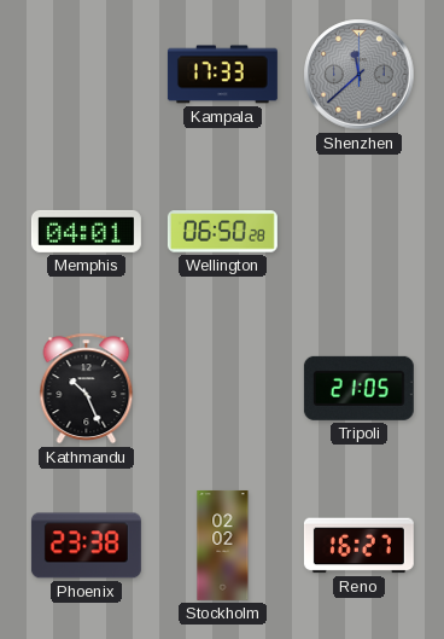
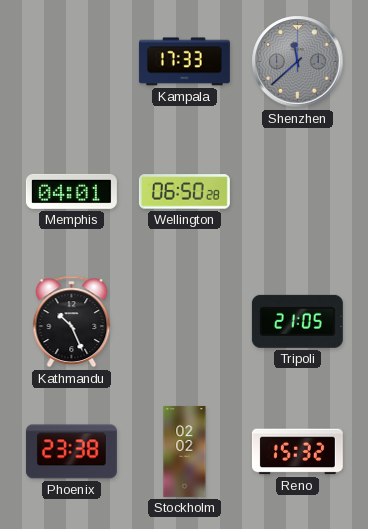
Reno: 16:27 -> 15:32 (297, 452)
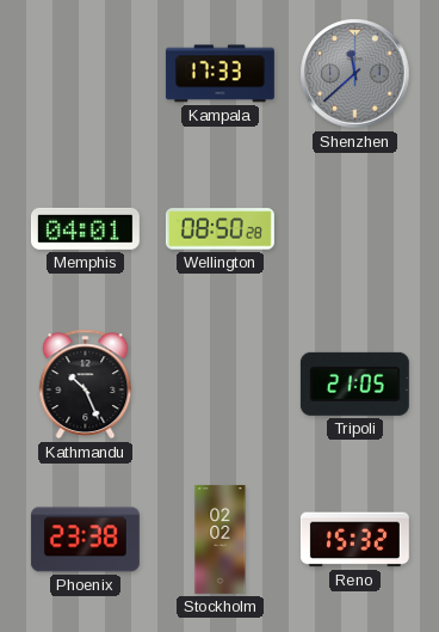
Wellington: 06:50 -> 08:50 (219, 229)
